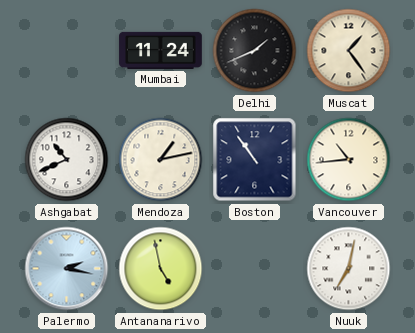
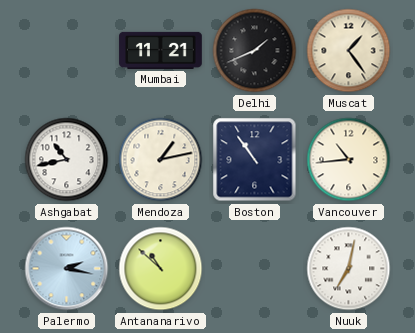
Mumbai: 11:24 -> 11:21 (161, 50)
Ashgabat: 10:41 -> 10:43 (67, 160)
Antananarivo: 4:58 -> 10:52 (161, 269)
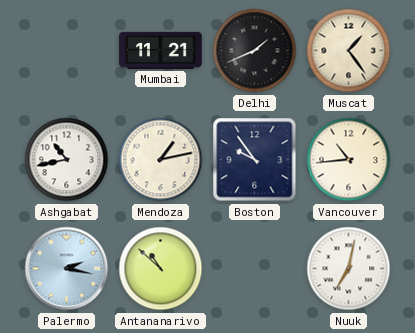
Boston: 10:54 -> 9:54 (255, 160)
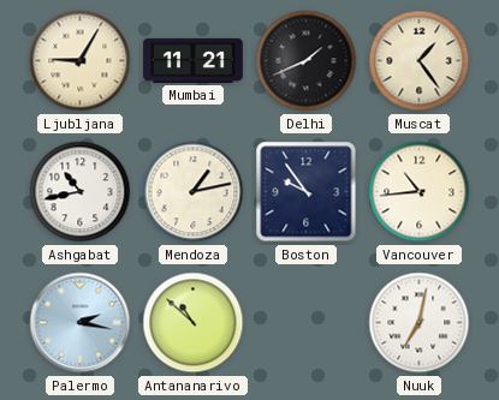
Ljubljana: none -> 9:05 (81, 61)
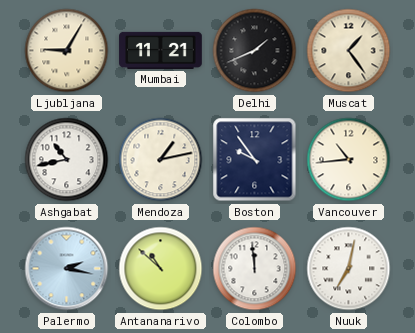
Colombo: none -> 11:59 (255, 269)
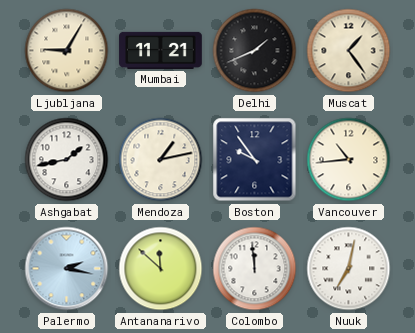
Ashgabat: 10:43 -> 1:43 (67, 160)
Antananarivo: 10:52 -> 11:52 (161, 269)
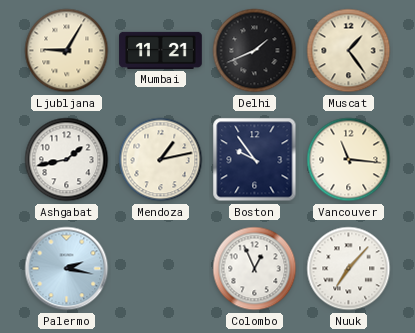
Vancouver: 10:44 -> 11:16 (349, 160)
Antananarivo: 11:52 -> none (161, 269)
Colombo: 11:59 -> 12:56 (255, 269)
Nuuk: 7:02 -> 7:07 (349, 269)
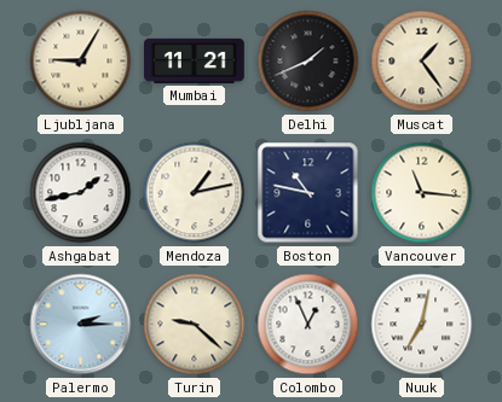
Boston: 9:54 -> 10:47 (308, 193)
Palermo: 2:17 -> 2:15 (81, 325)
Turin: none -> 9:22 (195, 325)
Nuuk: 7:07 -> 7:02 (422, 325)
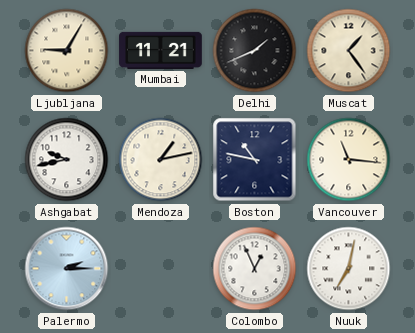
Ashgabat: 1:43 -> 9:43 (67, 160)
Turin: 9:22 -> none (195, 325)
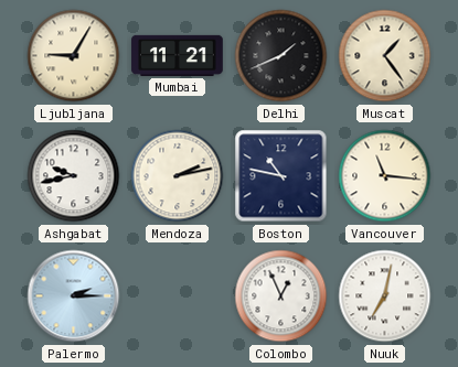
Mendoza: 1:13 -> 2:13 (178, 176)
